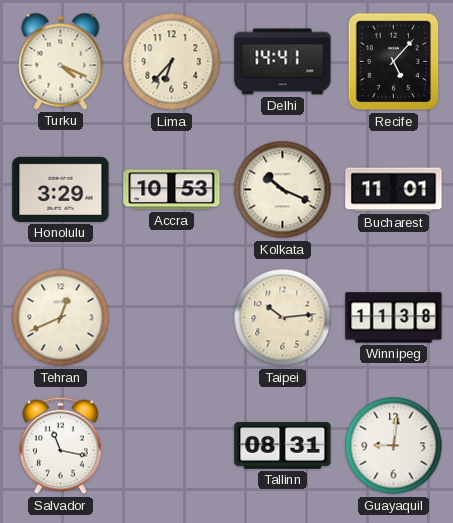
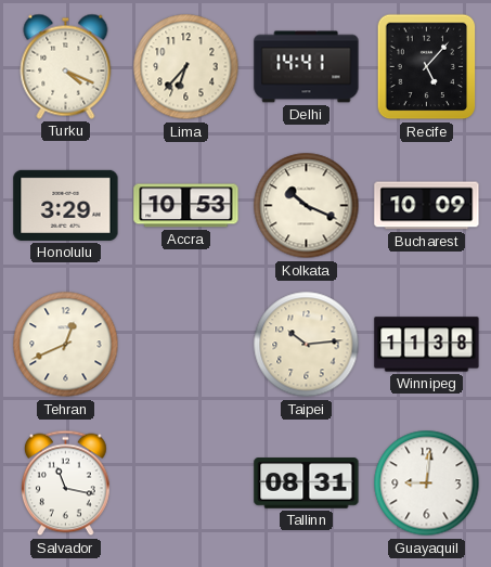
Bucharest: 11:01 -> 10:09 (427, 206)
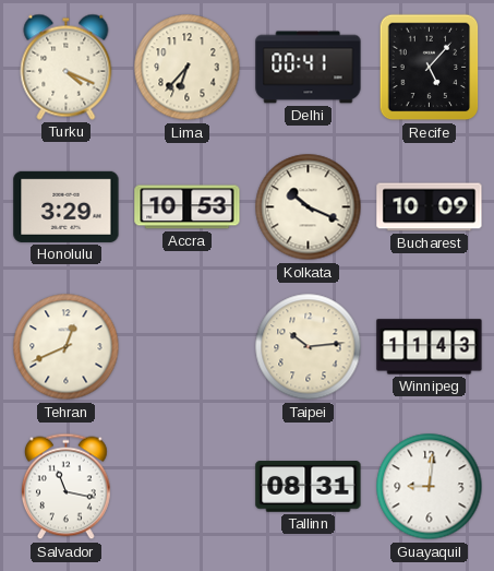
Delhi: 14:41 -> 00:41 (309, 68)
Winnipeg: 11:38 -> 11:43 (430, 347)
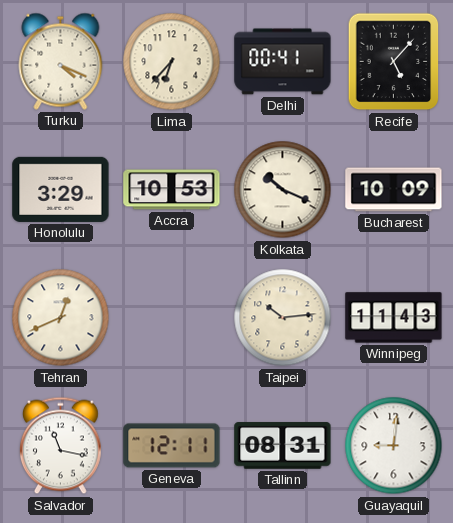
Geneva: none -> 12:11 (172, 446)
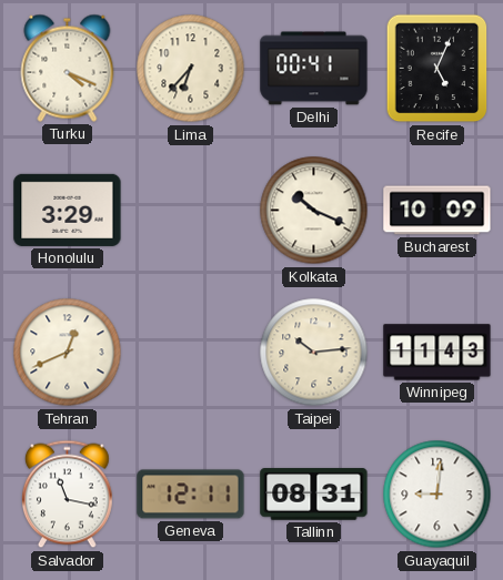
Recife: 5:07 -> 5:04 (437, 69)
Accra: 10:53 -> none (172, 190)
